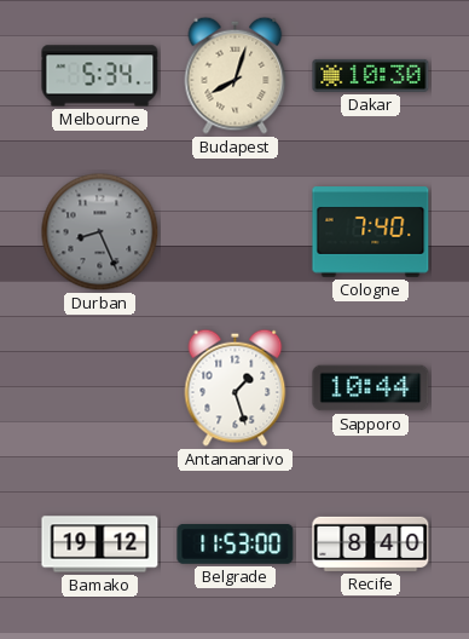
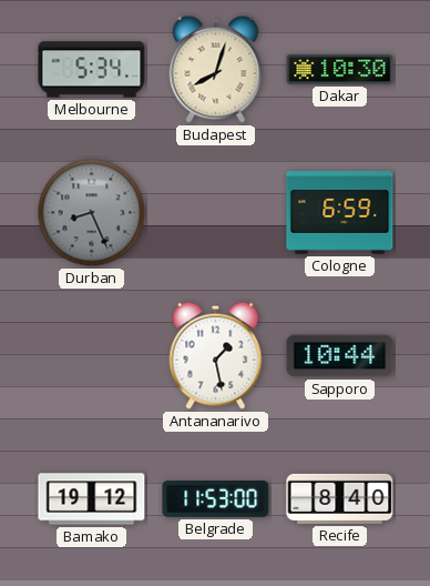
Cologne: 7:40 -> 6:59 (340, 213)
Antananarivo: 1:27 -> 1:28 (216, 355)
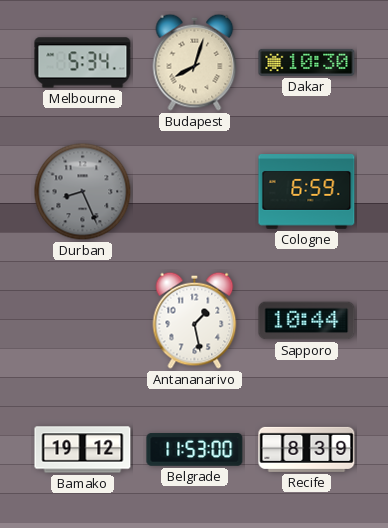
Recife: 8:40 -> 8:39 (307, 449)
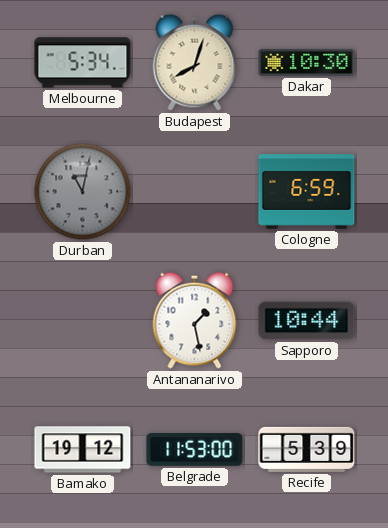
Durban: 8:26 -> 11:02 (83, 192)
Recife: 8:39 -> 5:39 (307, 449)
